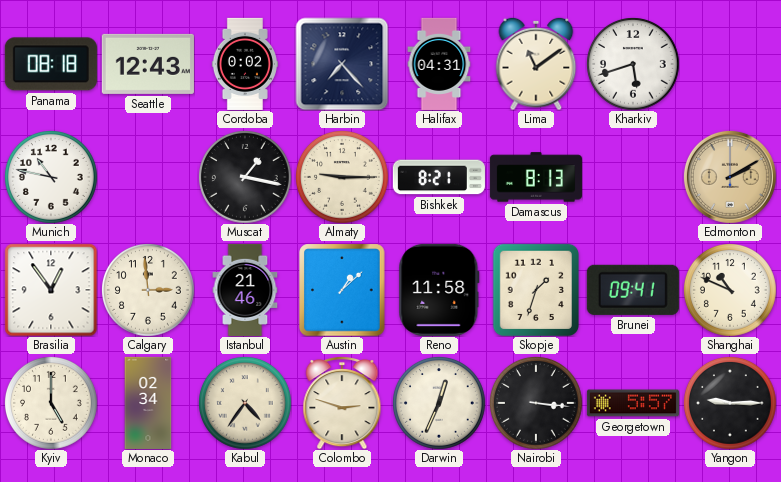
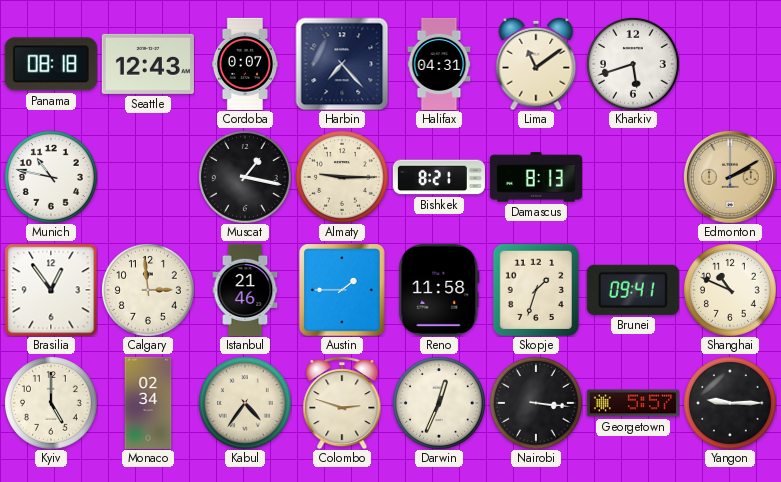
Cordoba: 0:02 -> 0:07 (245, 64)
Austin: 1:08 -> 1:45 (342, 290)
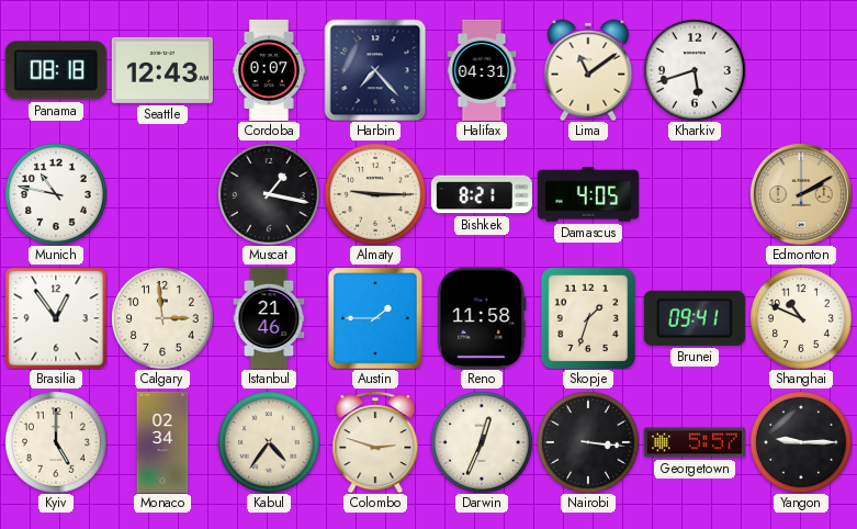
Damascus: 8:13 -> 4:05 (588, 194)
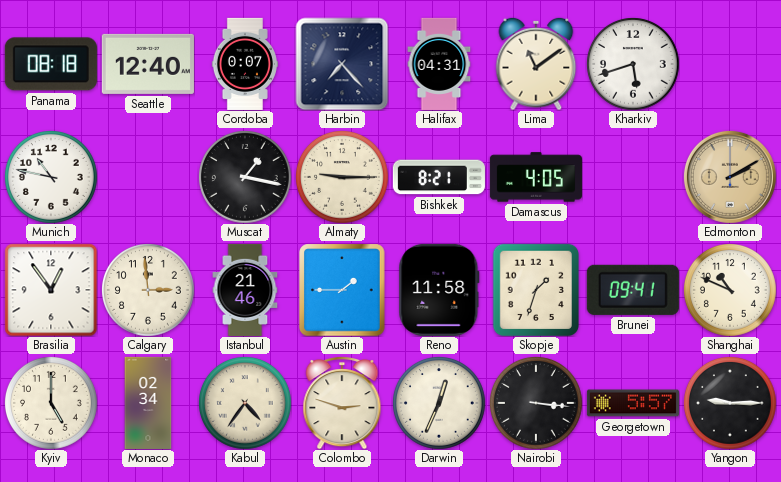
Seattle: 12:43 -> 12:40 (148, 64)
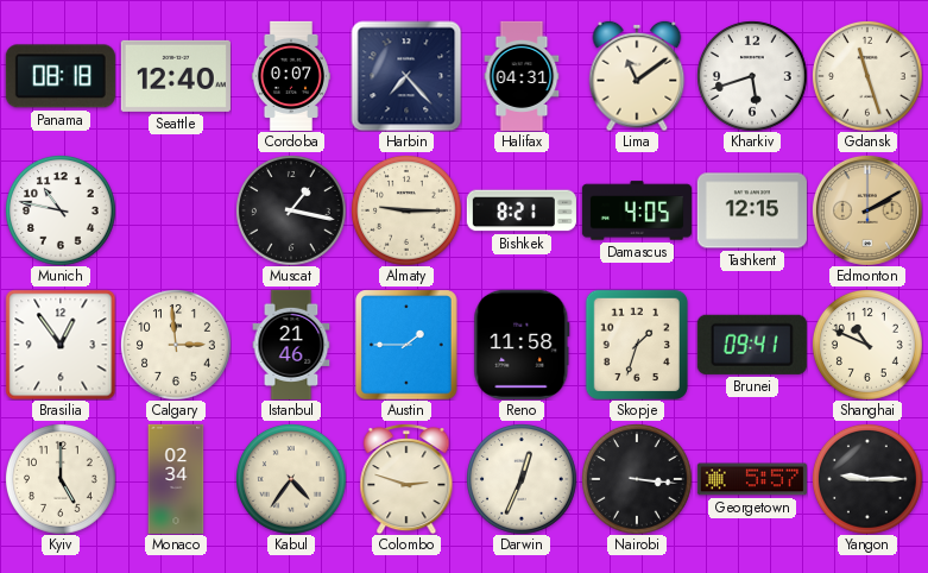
Gdansk: none -> 11:27 (867, 76)
Tashkent: none -> 12:15 (752, 210)
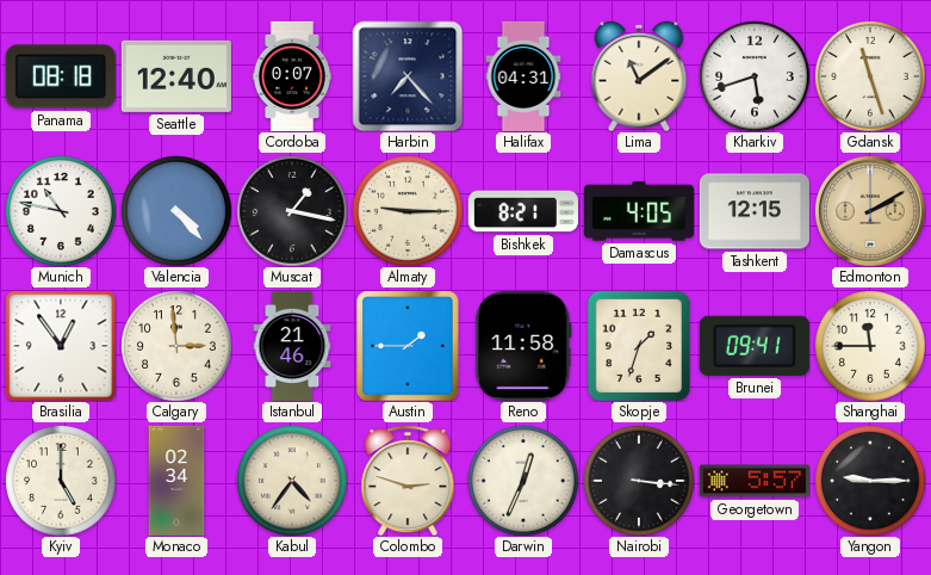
Valencia: none -> 4:23 (176, 211)
Shanghai: 10:49 -> 11:45 (870, 346)
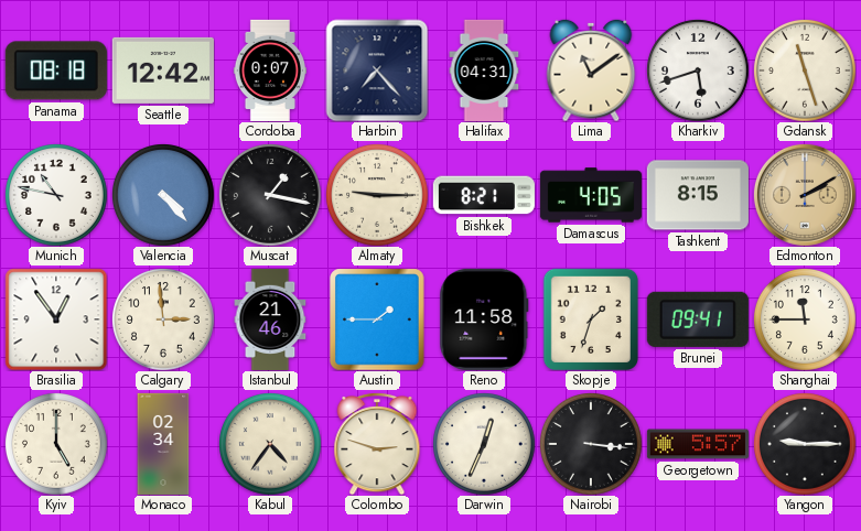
Seattle: 12:40 -> 12:42 (163, 71)
Tashkent: 12:15 -> 8:15 (698, 195)
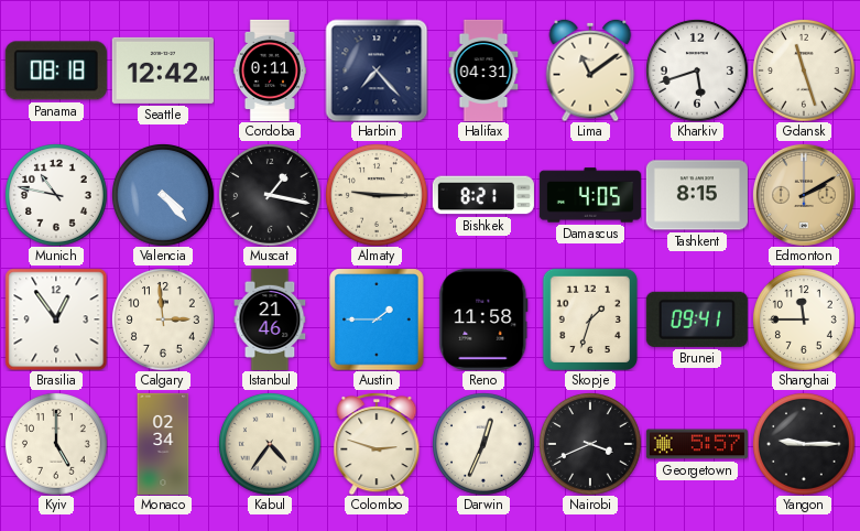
Cordoba: 0:07 -> 0:11 (270, 71)
Nairobi: 3:16 -> 3:41 (590, 444)
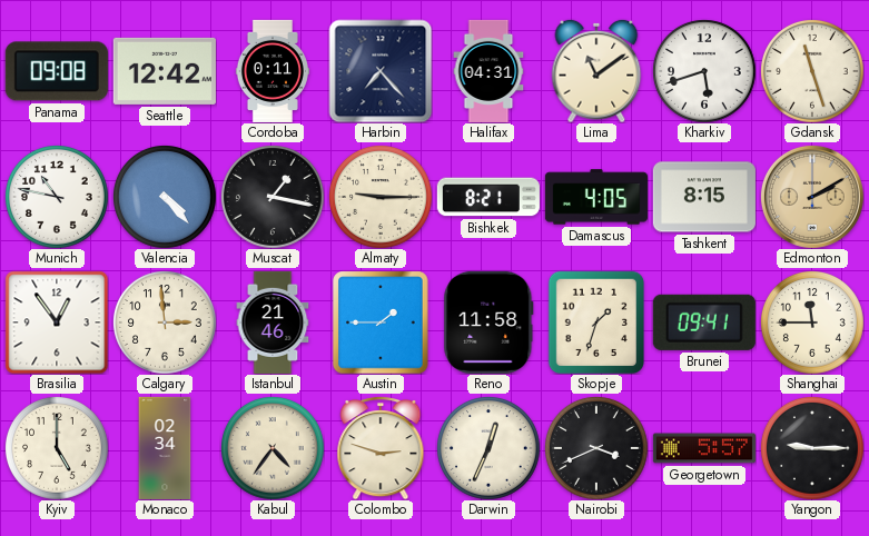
Panama: 08:18 -> 09:08 (57, 71)
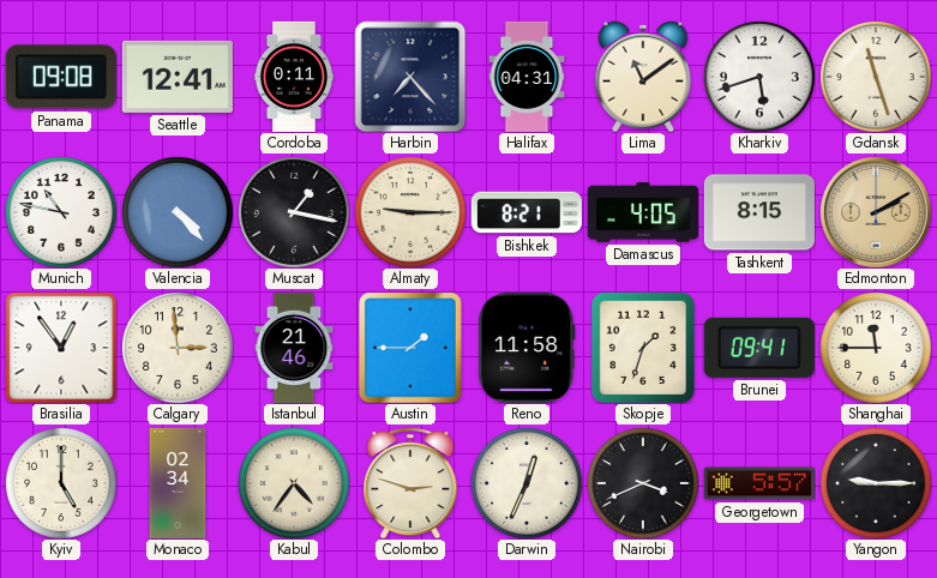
Seattle: 12:42 -> 12:41 (178, 77)
